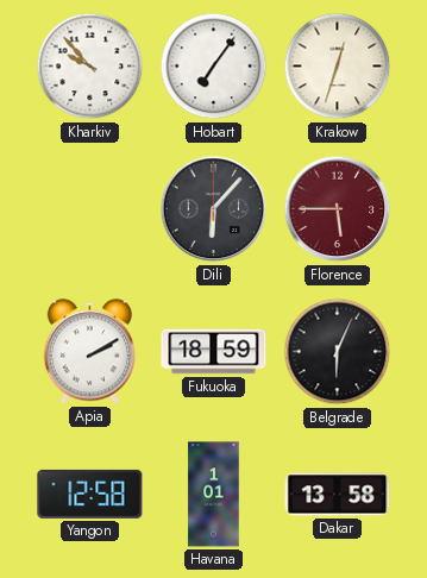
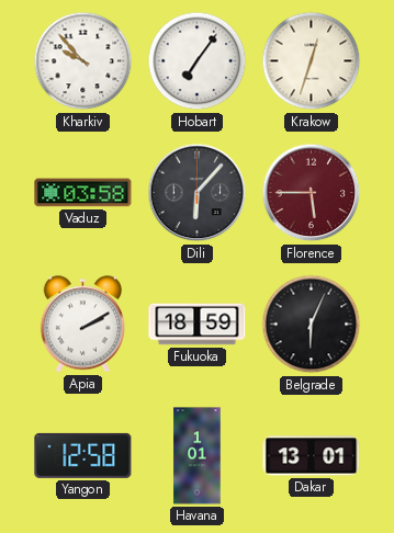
Vaduz: none -> 03:58 (83, 193)
Dakar: 13:58 -> 13:01 (312, 456)
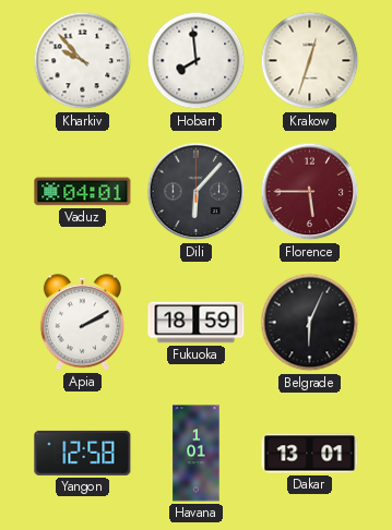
Hobart: 7:06 -> 7:59 (197, 61)
Vaduz: 03:58 -> 04:01 (83, 192)
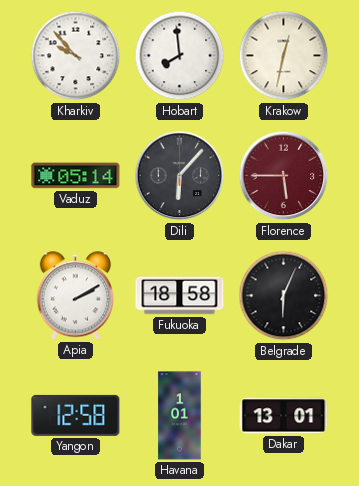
Krakow: 12:33 -> 12:32 (284, 56)
Vaduz: 04:01 -> 05:14 (76, 176)
Fukuoka: 18:59 -> 18:58 (180, 296)
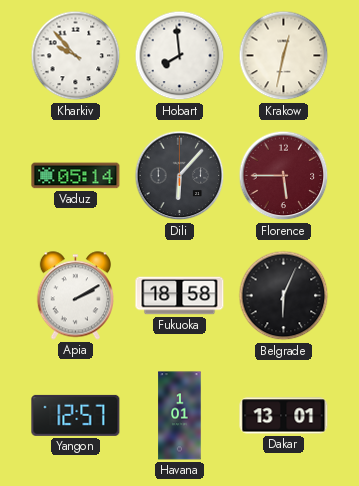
Yangon: 12:58 -> 12:57 (76, 415)
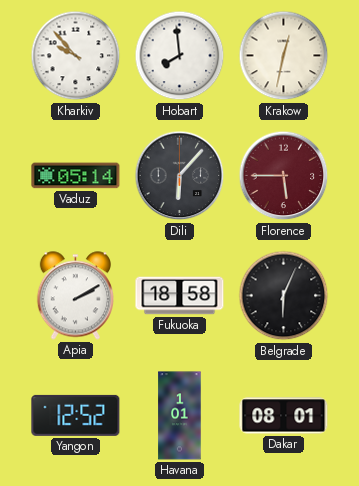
Yangon: 12:57 -> 12:52 (76, 415)
Dakar: 13:01 -> 08:01 (284, 416)
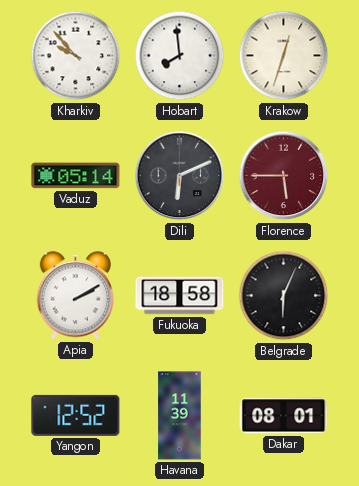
Krakow: 12:32 -> 12:33 (284, 56)
Dili: 6:07 -> 6:11 (180, 176)
Havana: 1:01 -> 11:39 (180, 416)
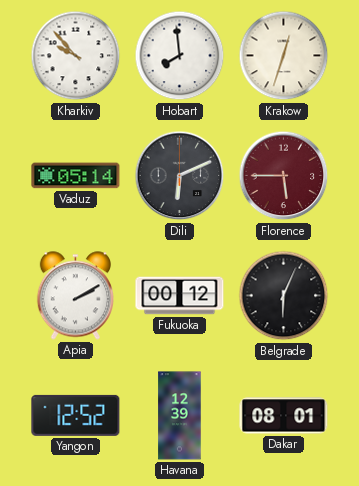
Fukuoka: 18:58 -> 00:12 (180, 296)
Havana: 11:39 -> 12:39 (180, 416)
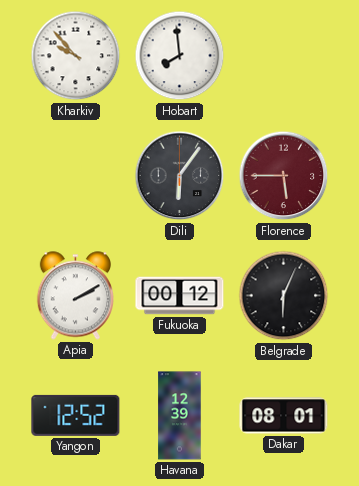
Krakow: 12:33 -> none (284, 56)
Vaduz: 05:14 -> none (76, 176)
Dili: 6:11 -> 6:06 (180, 176)
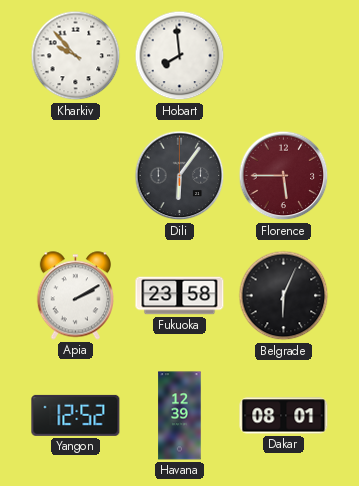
Fukuoka: 00:12 -> 23:58 (180, 296)
